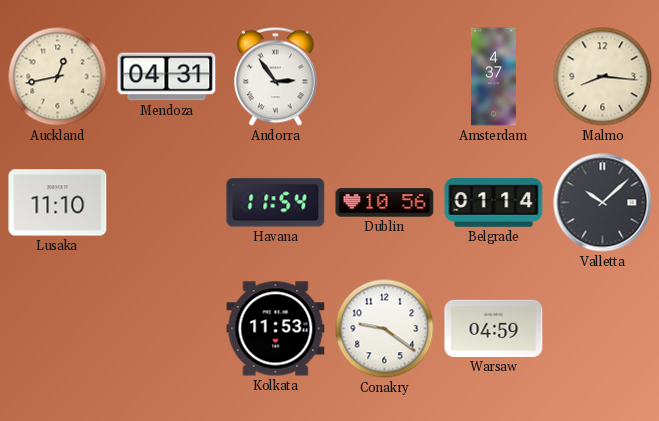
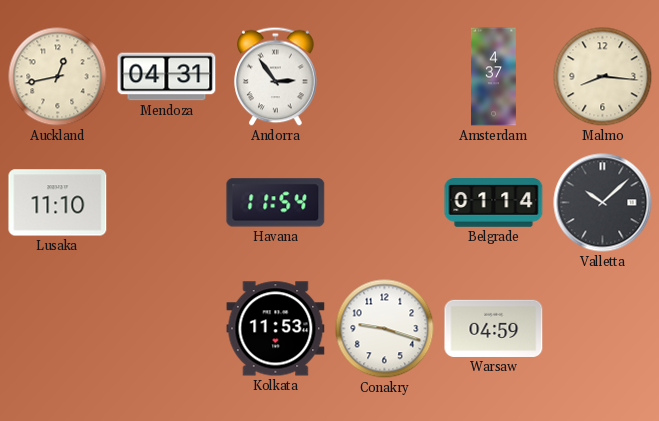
Dublin: 10:56 -> none (385, 203)
Conakry: 9:21 -> 9:18 (385, 329)
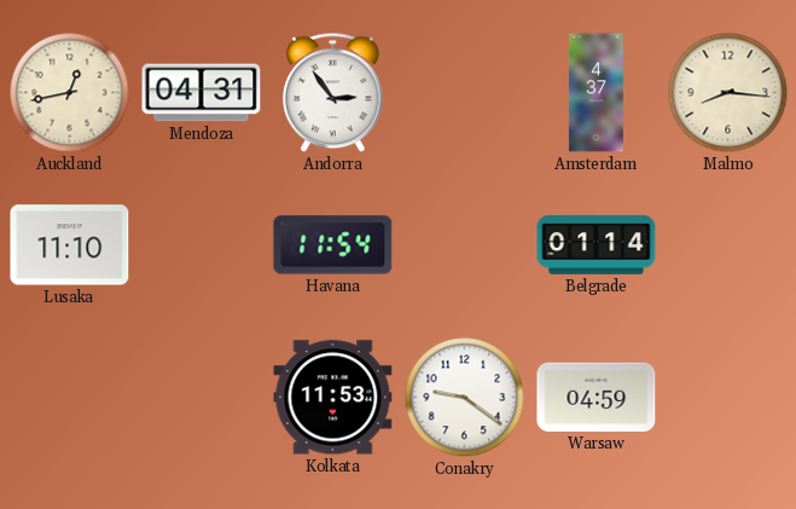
Valletta: 10:08 -> none (603, 203)
Conakry: 9:18 -> 9:21 (465, 398)
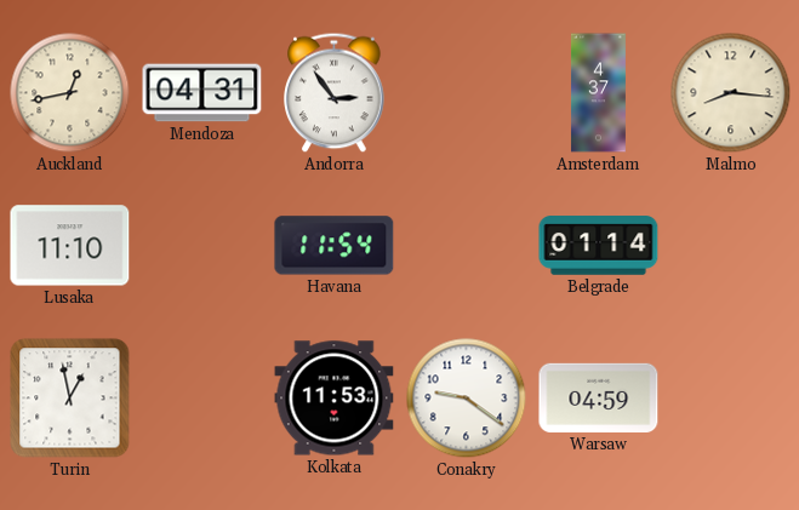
Turin: none -> 12:58 (70, 399)
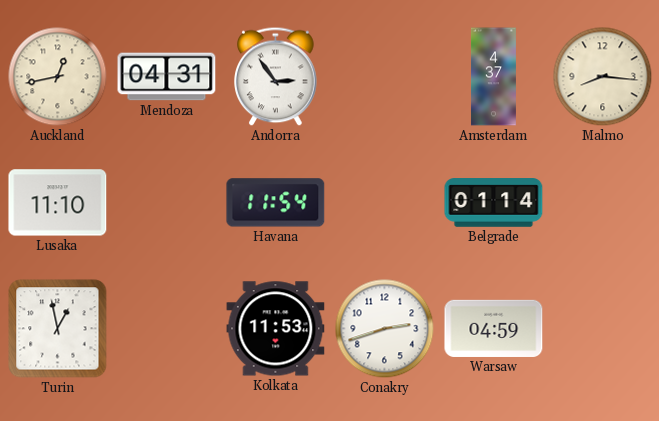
Conakry: 9:21 -> 2:42 (385, 329)
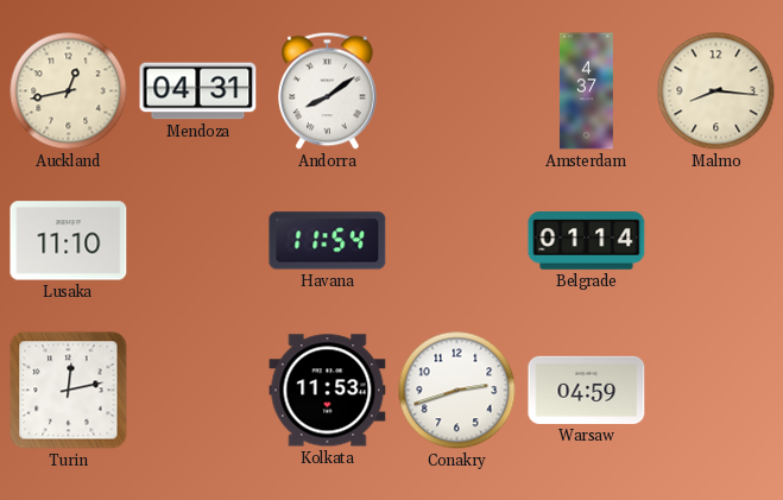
Andorra: 2:54 -> 8:09 (328, 91)
Turin: 12:58 -> 12:13 (69, 391)
